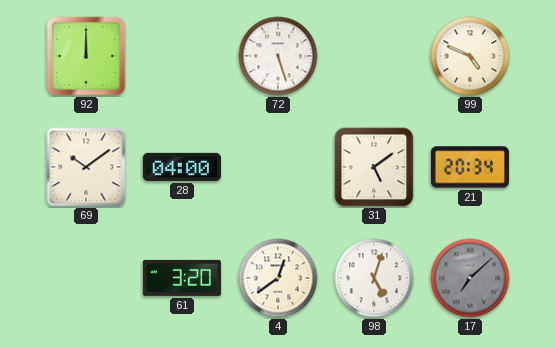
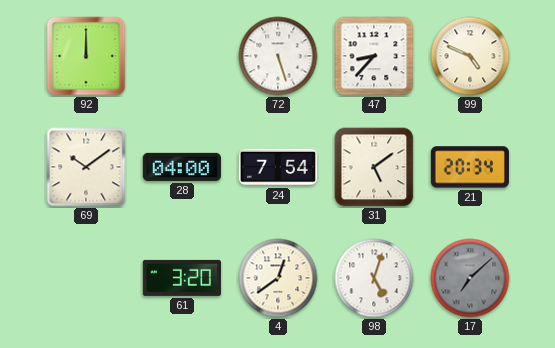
47: none -> 8:37 (374, 56)
24: none -> 7:54 (277, 167)
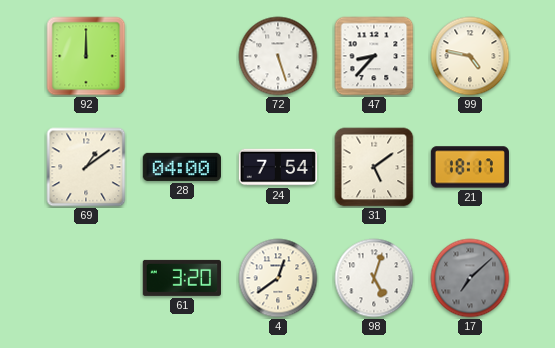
99: 4:49 -> 4:47 (470, 56)
69: 10:09 -> 1:09 (86, 167)
21: 20:34 -> 18:17 (470, 167)
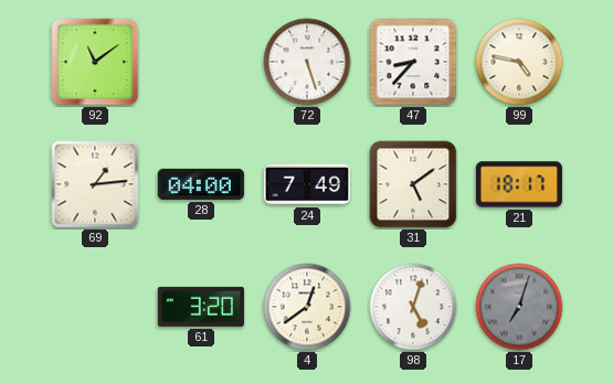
92: 12:00 -> 11:09 (95, 62)
69: 1:09 -> 1:14 (95, 184)
24: 7:54 -> 7:49 (306, 184)
17: 7:08 -> 7:03 (519, 307)
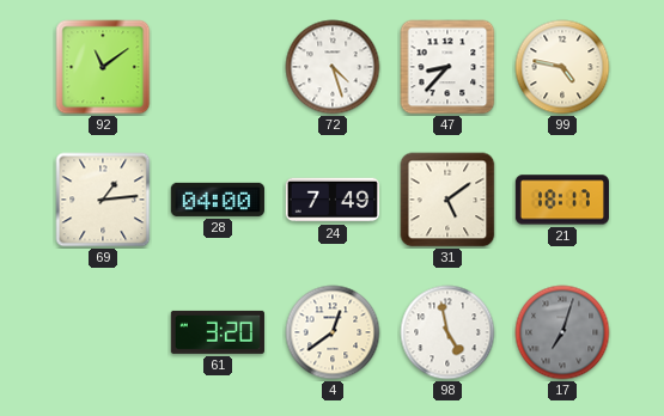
72: 5:27 -> 4:27 (333, 67)
98: 5:03 -> 4:58 (447, 332)
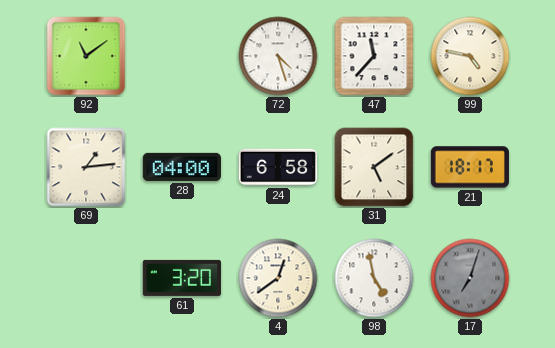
47: 8:37 -> 11:37 (374, 56)
24: 7:49 -> 6:58 (277, 167)
